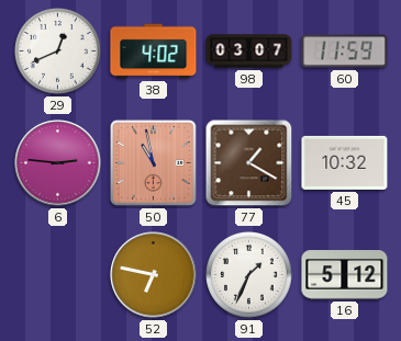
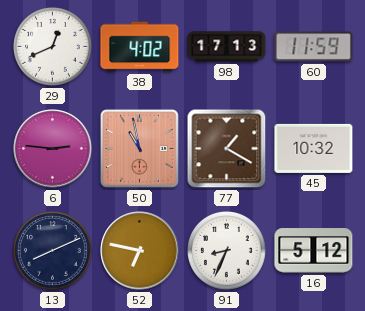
98: 03:07 -> 17:13 (227, 47)
13: none -> 8:11 (53, 251)
91: 1:34 -> 8:34 (227, 251)
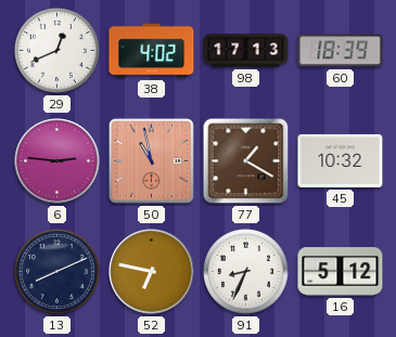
60: 11:59 -> 18:39 (341, 51)
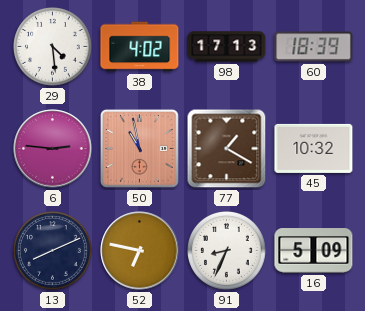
29: 12:41 -> 4:29 (53, 47)
16: 5:12 -> 5:09 (314, 251)
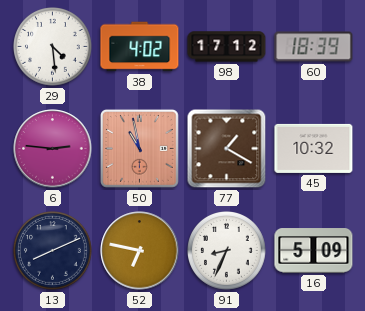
98: 17:13 -> 17:12 (227, 47)
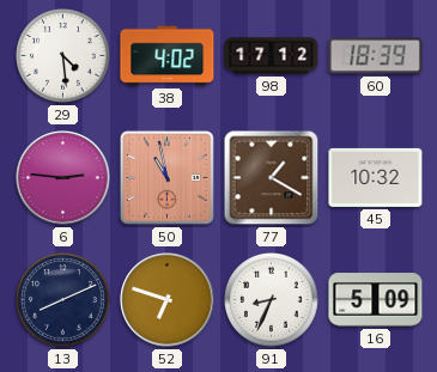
52: 6:47 -> 6:48 (168, 300)
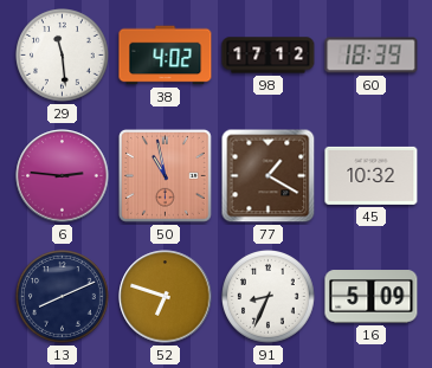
29: 4:29 -> 11:29 (63, 56)
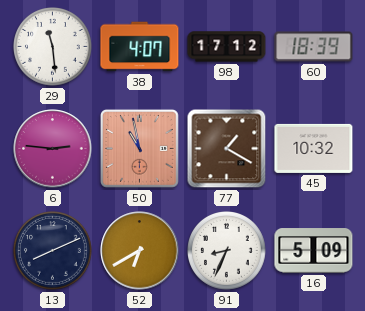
38: 4:02 -> 4:07 (140, 47)
52: 6:48 -> 6:40 (140, 251)
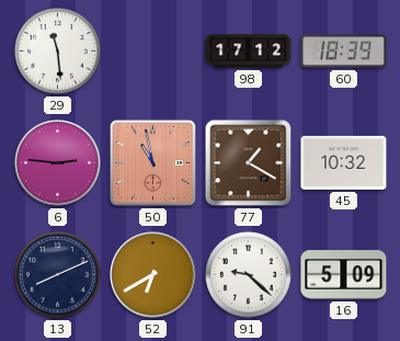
38: 4:07 -> none (140, 47)
91: 8:34 -> 9:22 (249, 275)
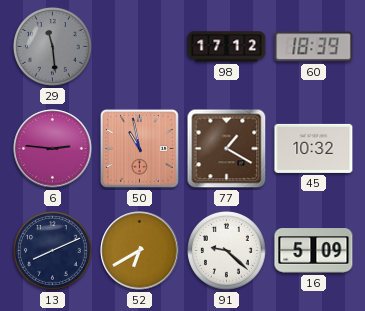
29 dial: white -> grey (53, 47)
